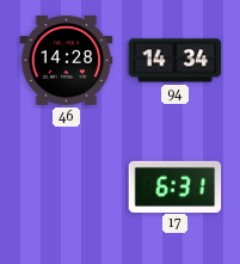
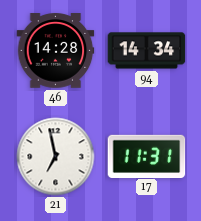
21: none -> 6:58 (56, 157)
17: 6:31 -> 11:31 (147, 156)
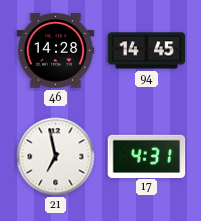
94: 14:34 -> 14:45 (147, 51)
17: 11:31 -> 4:31 (147, 156)
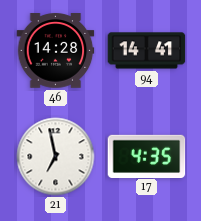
94: 14:45 -> 14:41 (147, 51)
17: 4:31 -> 4:35 (147, 156)
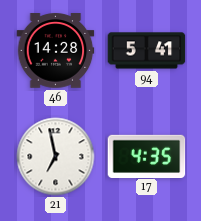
94: 14:41 -> 5:41 (147, 51)
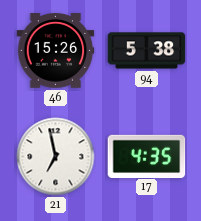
46: 14:28 -> 15:26 (56, 51)
94: 5:41 -> 5:38 (147, 51)
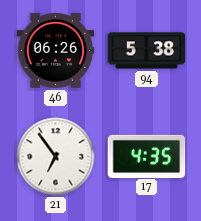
46: 15:26 -> 06:26 (56, 51)
21: 6:58 -> 6:54 (56, 157)
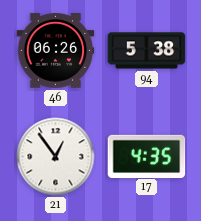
21: 6:54 -> 12:54 (56, 157)
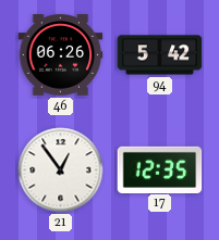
94: 5:38 -> 5:42 (160, 55)
17: 4:35 -> 12:35 (160, 169)
